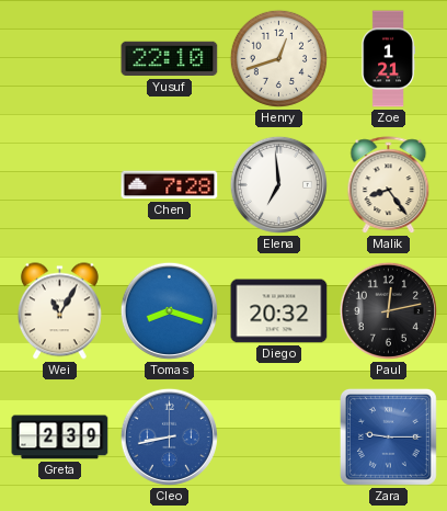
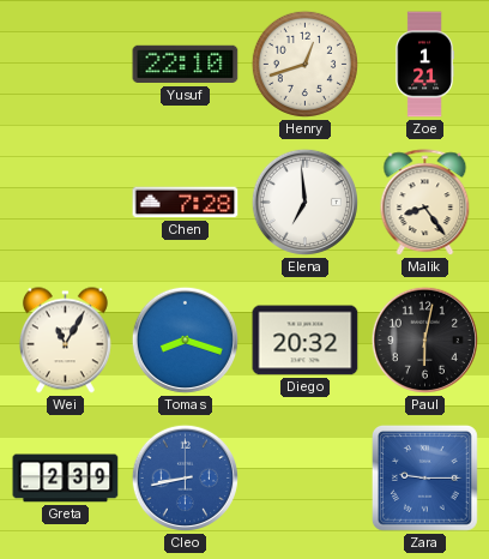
Paul: 12:13 -> 6:02 (424, 339)
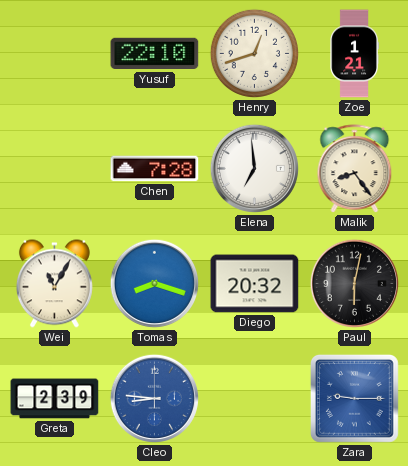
Cleo: 8:43 -> 8:46 (154, 398)
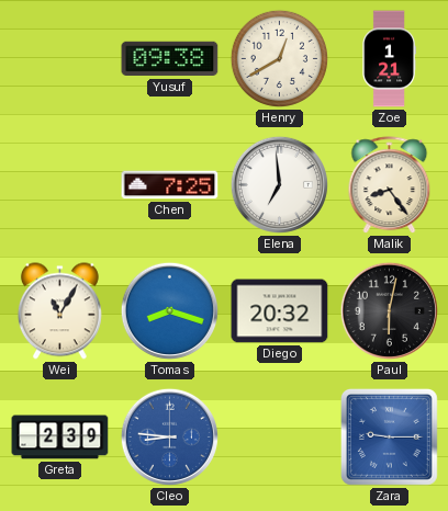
Yusuf: 22:10 -> 09:38 (170, 59)
Henry: 12:42 -> 12:40 (279, 58)
Chen: 7:28 -> 7:25 (170, 185)
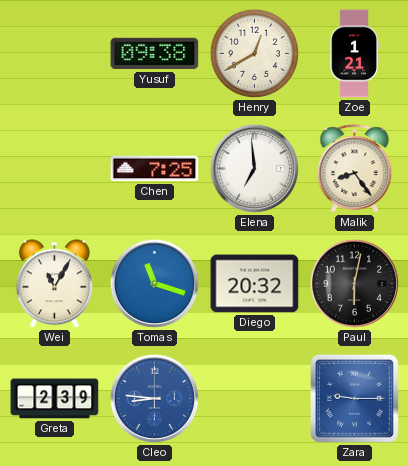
Tomas: 8:18 -> 11:18 (154, 283)
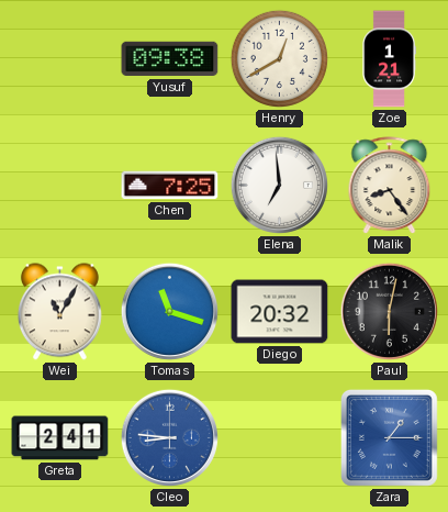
Greta: 2:39 -> 2:41 (60, 438)
Zara: 9:15 -> 1:15 (389, 437)
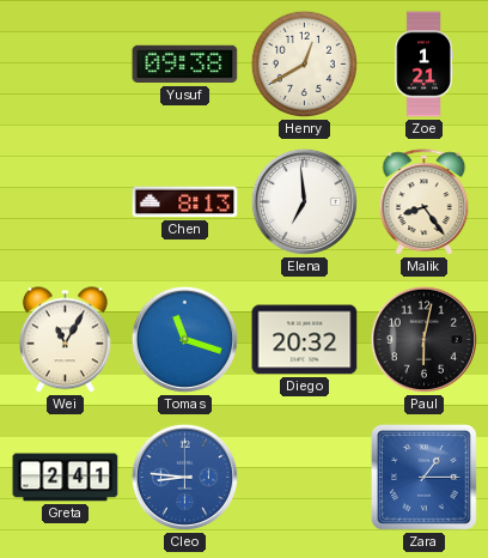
Chen: 7:25 -> 8:13 (185, 202)
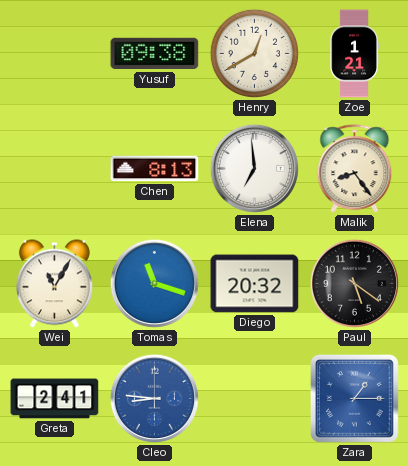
Paul: 6:02 -> 5:21 (354, 283)
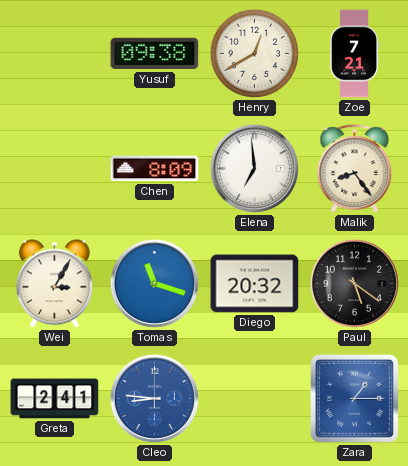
Zoe: 1:21 -> 7:21 (354, 54)
Chen: 8:13 -> 8:09 (155, 169)
Wei: 11:05 -> 3:05 (54, 284)
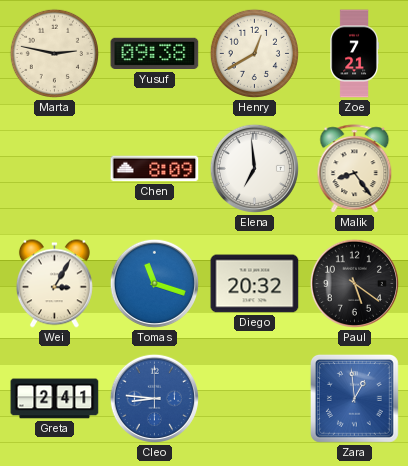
Marta: none -> 2:47 (54, 53)
Zara: 1:15 -> 12:59 (354, 398)
